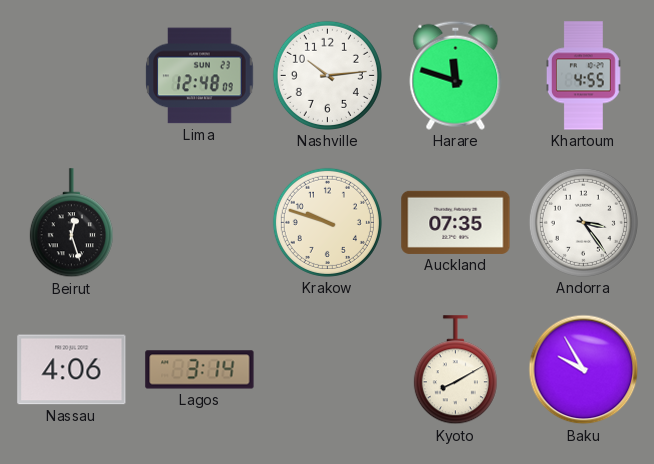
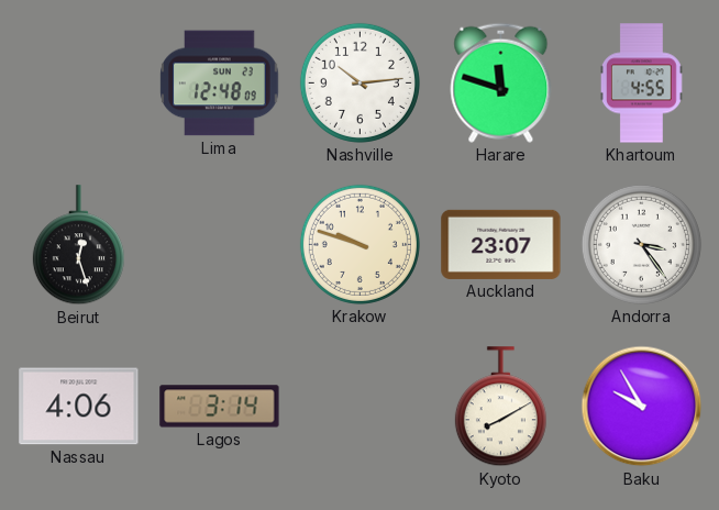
Auckland: 07:35 -> 23:07 (501, 244)
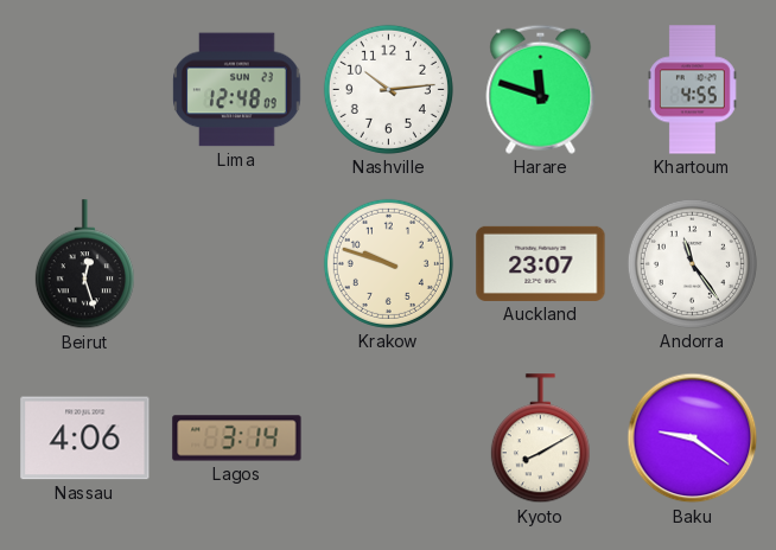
Andorra: 3:24 -> 11:24 (692, 263)
Baku: 9:55 -> 9:21 (693, 439)
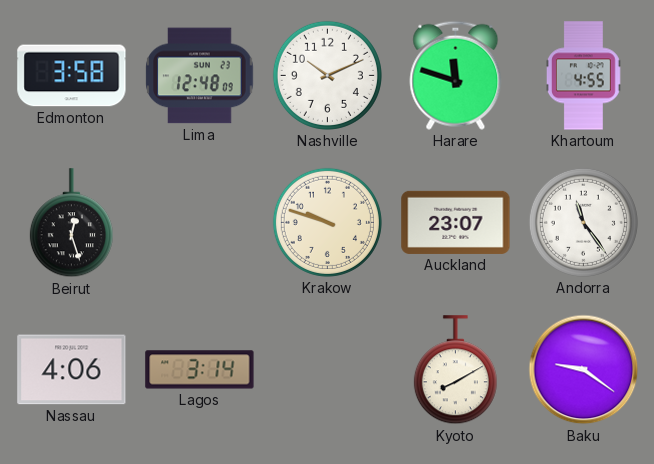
Edmonton: none -> 3:58 (72, 76)
Nashville: 10:14 -> 10:11 (327, 75)
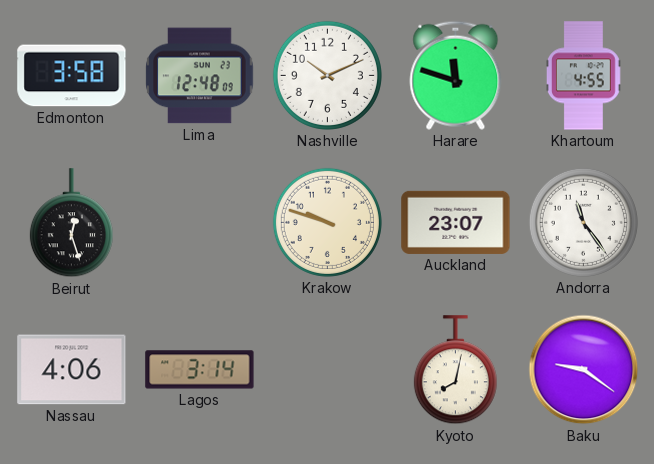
Kyoto: 8:10 -> 8:02 (455, 370)
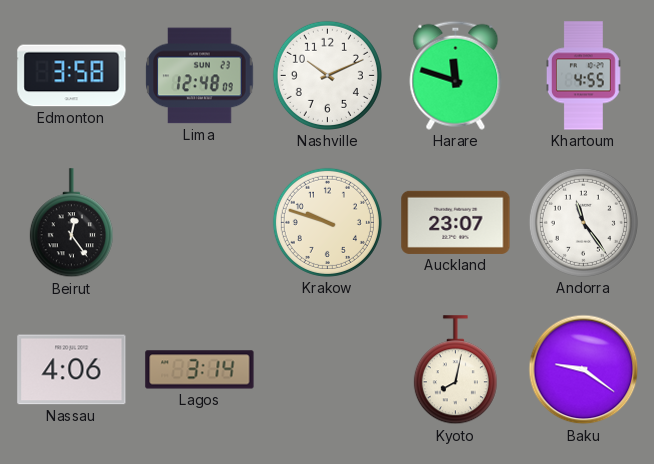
Beirut: 12:27 -> 12:24 (71, 223)
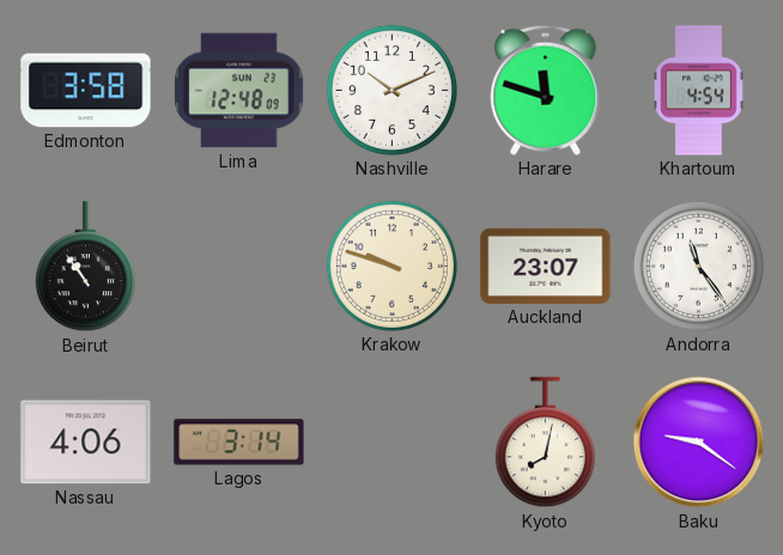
Khartoum: 4:55 -> 4:54 (698, 91)
Beirut: 12:24 -> 10:54 (85, 267)
